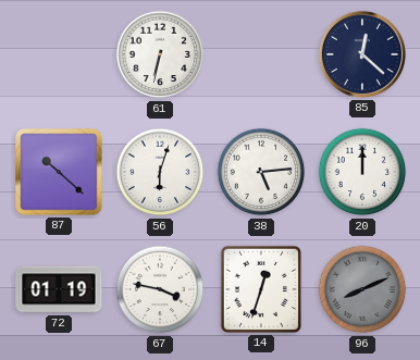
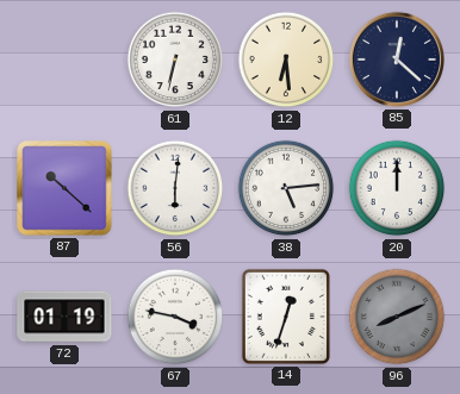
12: none -> 6:29 (286, 60)
56: 6:03 -> 6:01 (175, 188)
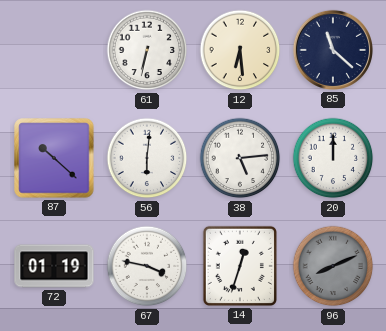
85: 12:22 -> 11:22 (333, 50)
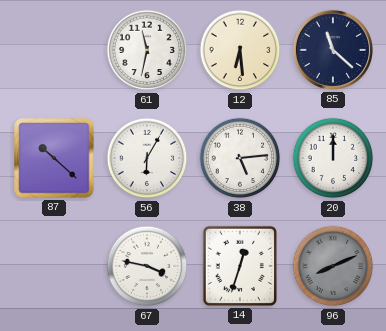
61: 6:32 -> 11:32 (147, 50)
56: 6:01 -> 6:05 (147, 158)
72: 01:19 -> none (54, 266)
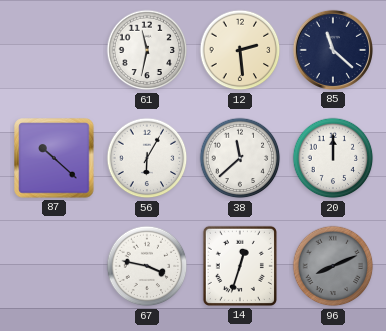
12: 6:29 -> 2:29 (240, 50)
38: 5:14 -> 11:38 (240, 158)
